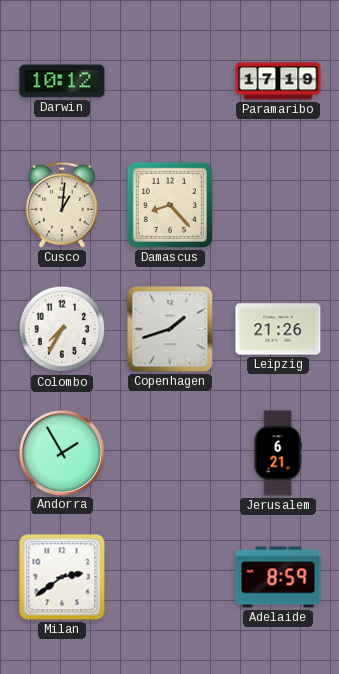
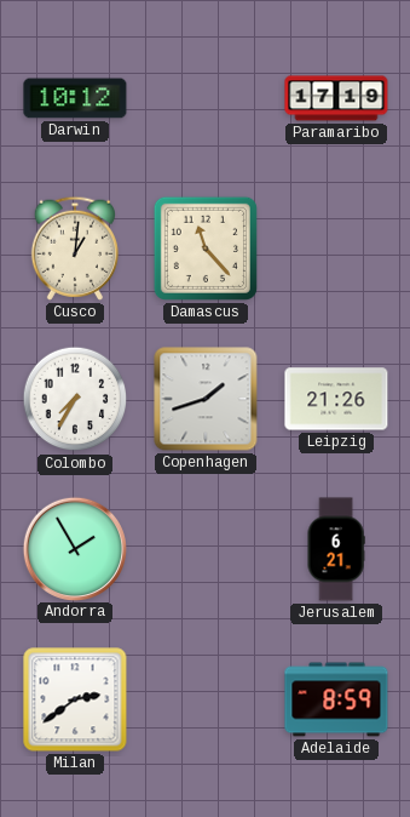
Damascus: 8:23 -> 11:23 (206, 248)
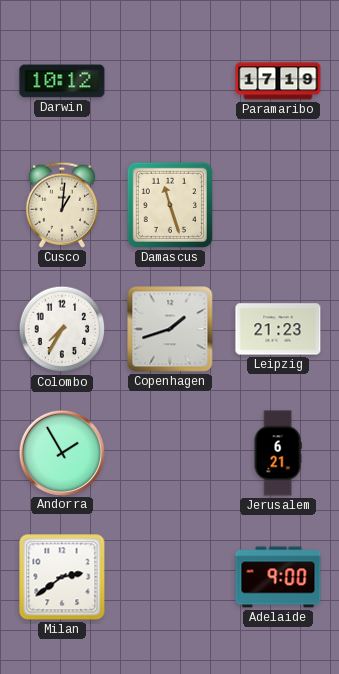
Damascus: 11:23 -> 11:27 (170, 205)
Leipzig: 21:26 -> 21:23 (278, 329)
Adelaide: 8:59 -> 9:00 (278, 577)
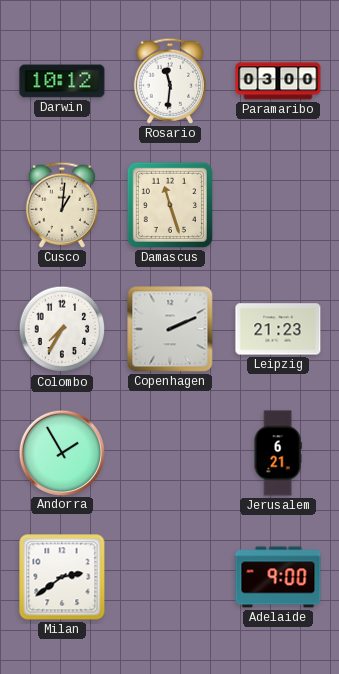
Rosario: none -> 11:31 (170, 81)
Paramaribo: 17:19 -> 03:00 (278, 81)
Copenhagen: 1:42 -> 2:11 (170, 329)
